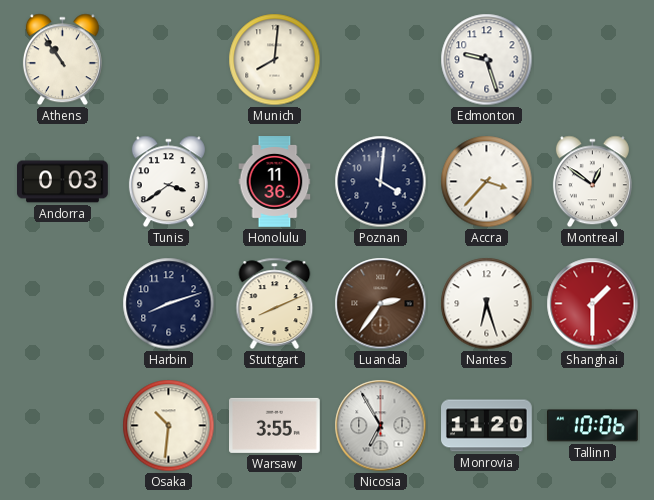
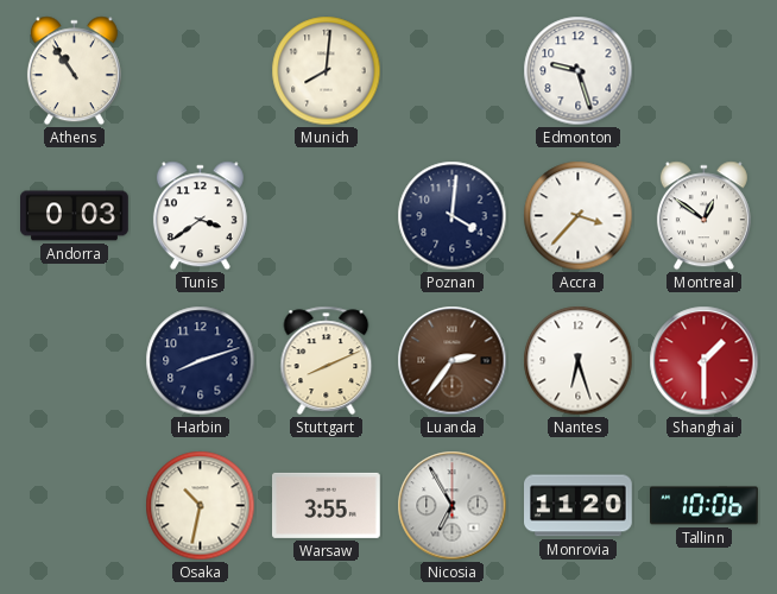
Honolulu: 11:36 -> none (275, 182)
Osaka: 10:31 -> 10:32 (201, 506)
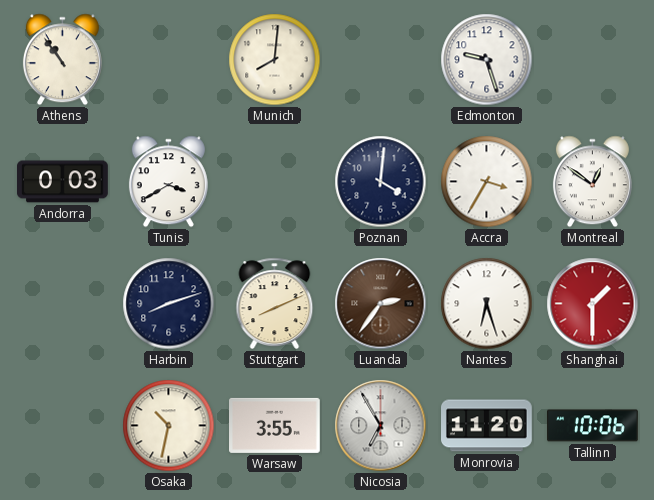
Tunis: 3:39 -> 3:40 (168, 182)
Accra: 3:37 -> 3:35 (487, 182)
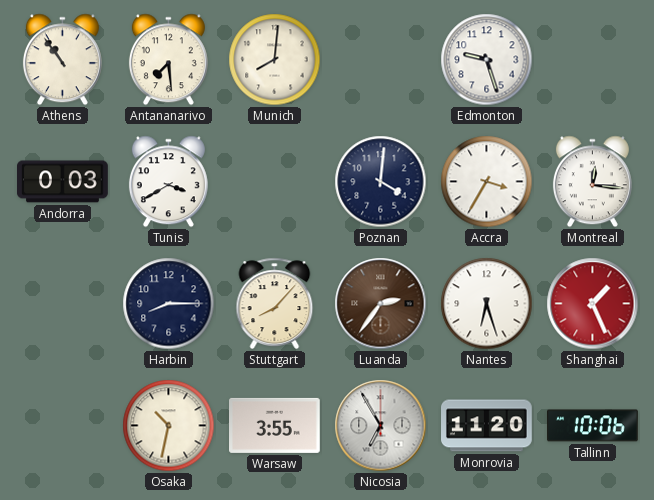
Antananarivo: none -> 7:29 (168, 60)
Montreal: 12:51 -> 12:16 (592, 182)
Harbin: 8:12 -> 8:15 (169, 304)
Stuttgart: 8:11 -> 8:07 (275, 303)
Shanghai: 1:30 -> 1:26 (593, 304)
